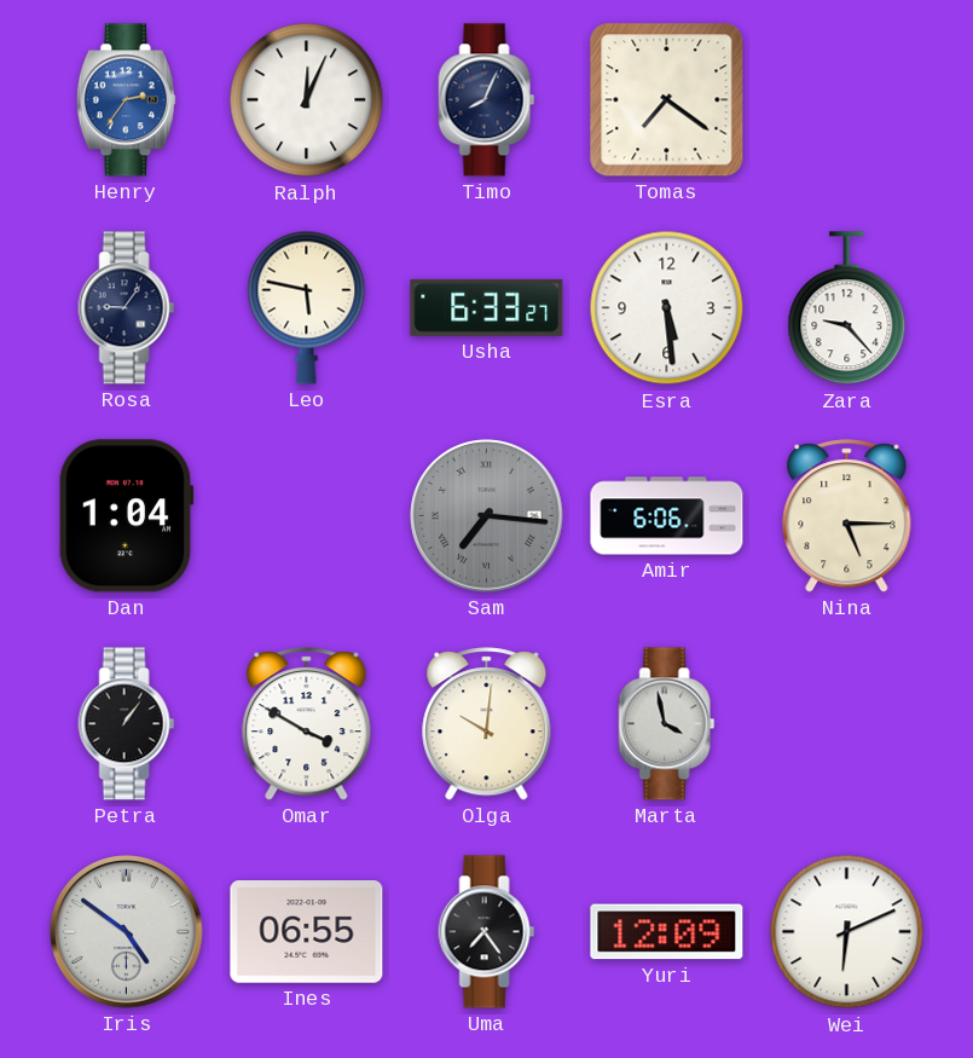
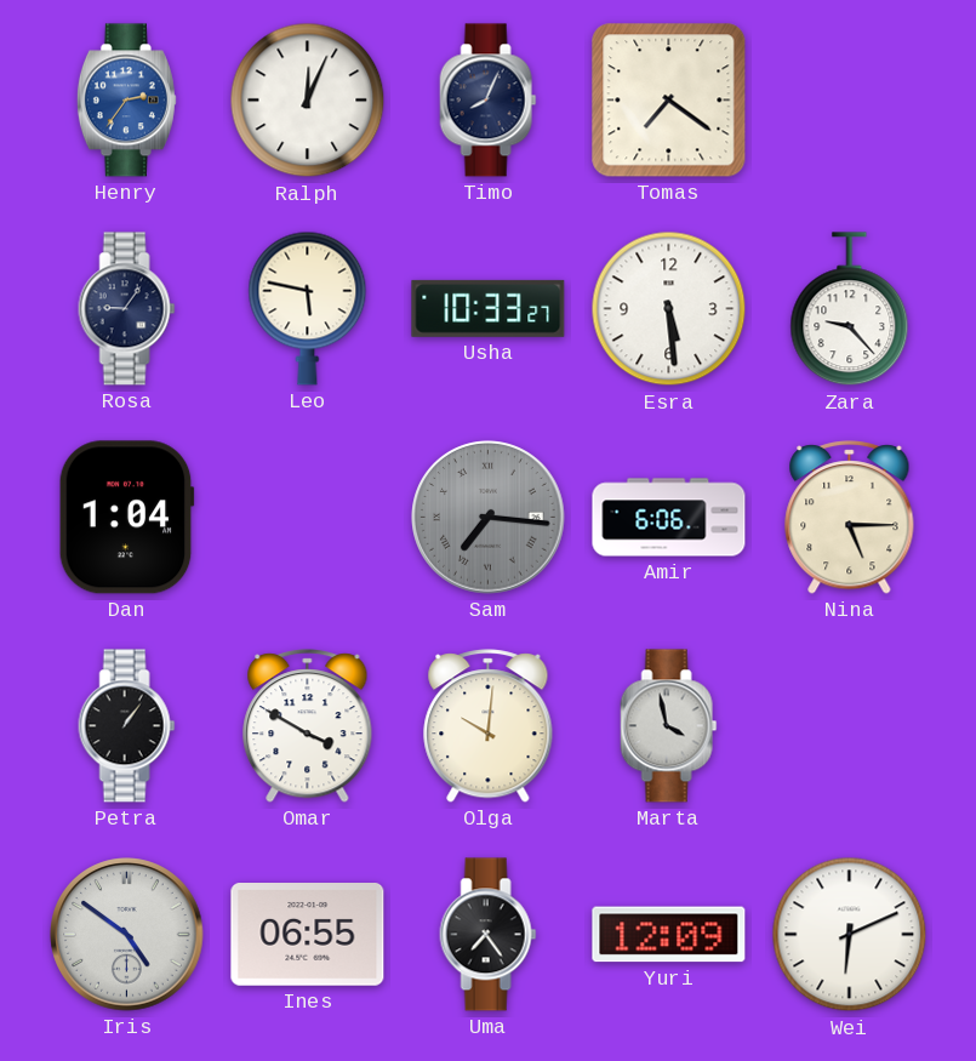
Usha: 6:33 -> 10:33 (489, 308)
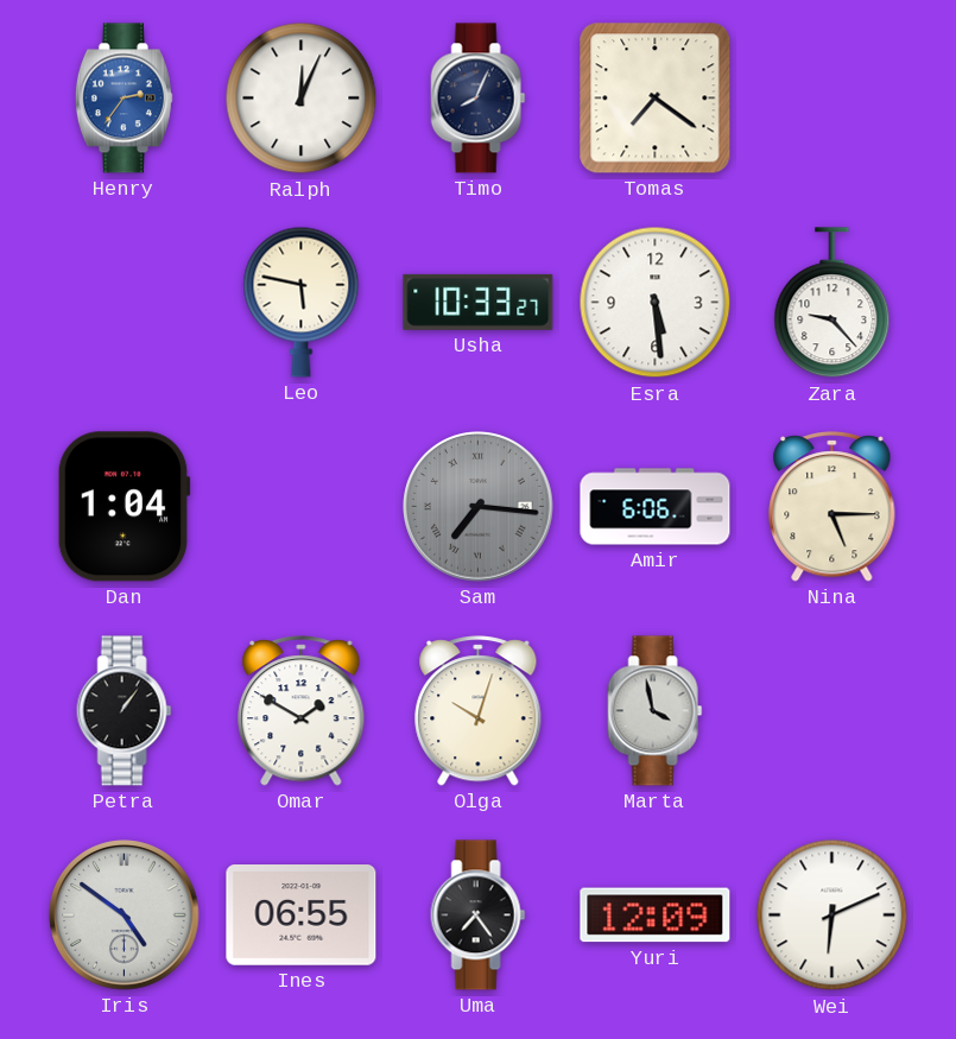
Rosa: 9:06 -> none (127, 309)
Omar: 3:50 -> 1:50 (302, 711)
Olga: 10:01 -> 10:03 (479, 711)
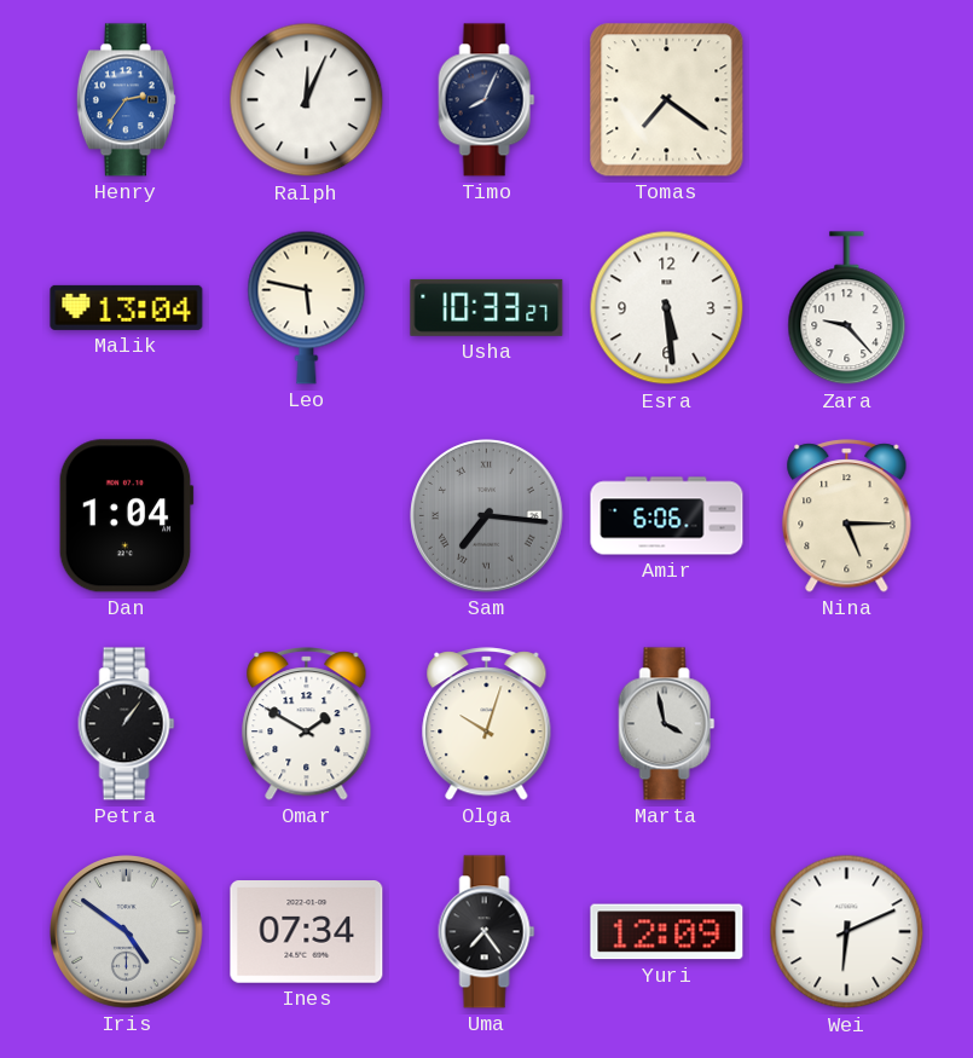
Malik: none -> 13:04 (127, 307)
Ines: 06:55 -> 07:34 (307, 932)
